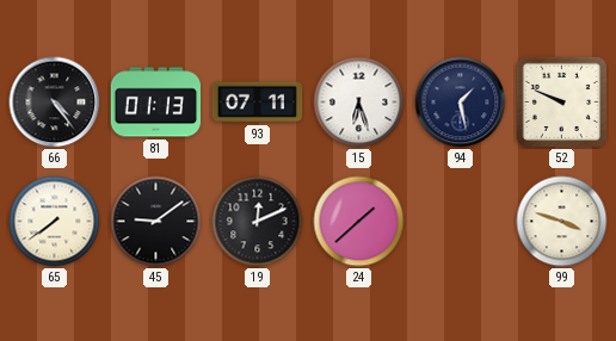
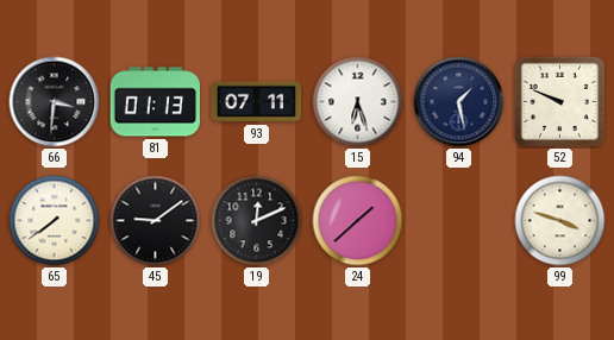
66: 4:24 -> 3:31 (55, 102)
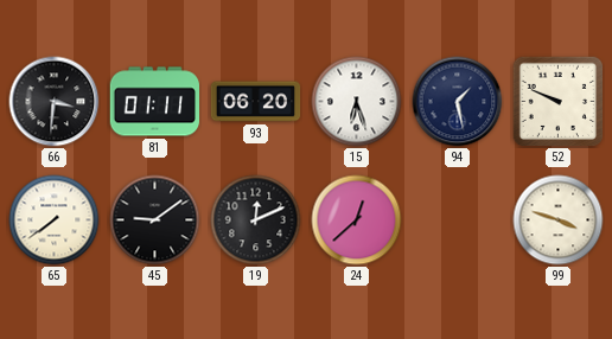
81: 01:13 -> 01:11 (154, 102)
93: 07:11 -> 06:20 (256, 102)
24: 1:38 -> 12:38 (357, 220)
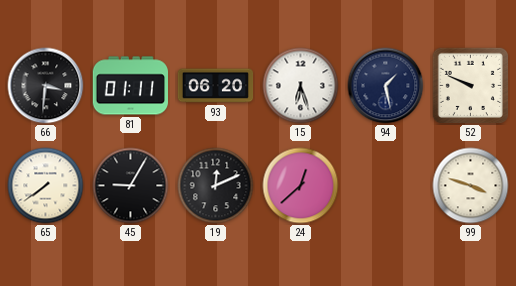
45: 9:09 -> 9:05 (131, 186)
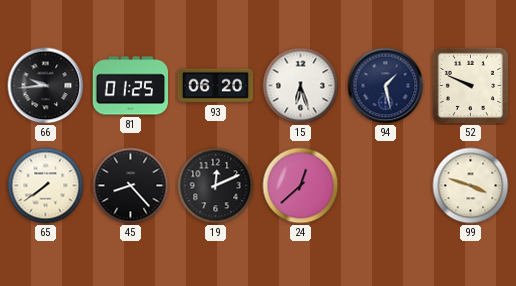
66: 3:31 -> 9:44 (46, 86)
81: 01:11 -> 01:25 (130, 86)
45: 9:05 -> 8:23 (131, 186)
